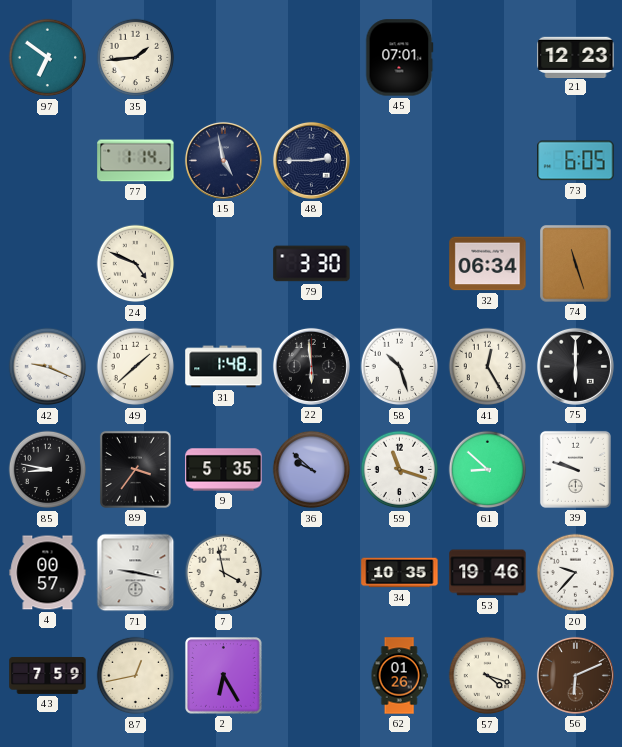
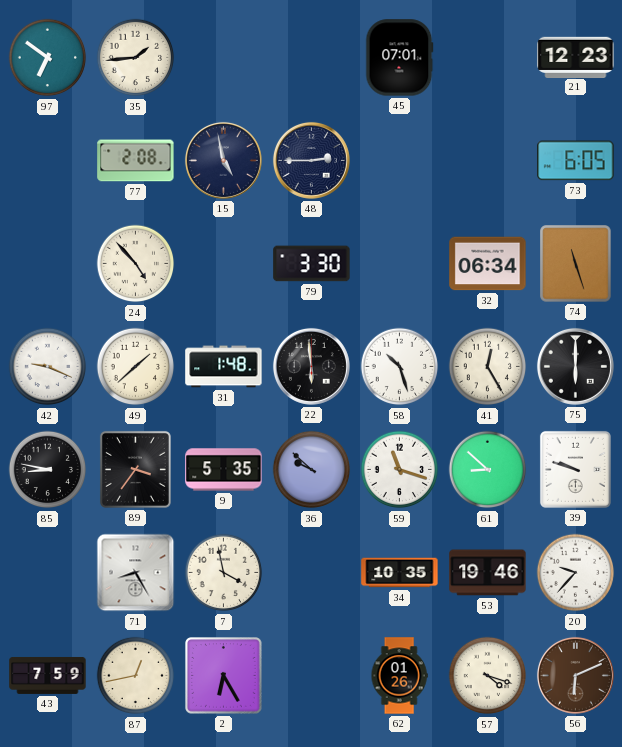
77: 1:14 -> 2:08 (136, 161)
24: 4:49 -> 4:53 (136, 264)
4: 00:57 -> none (48, 573)
71: 9:17 -> 8:25 (136, 573)
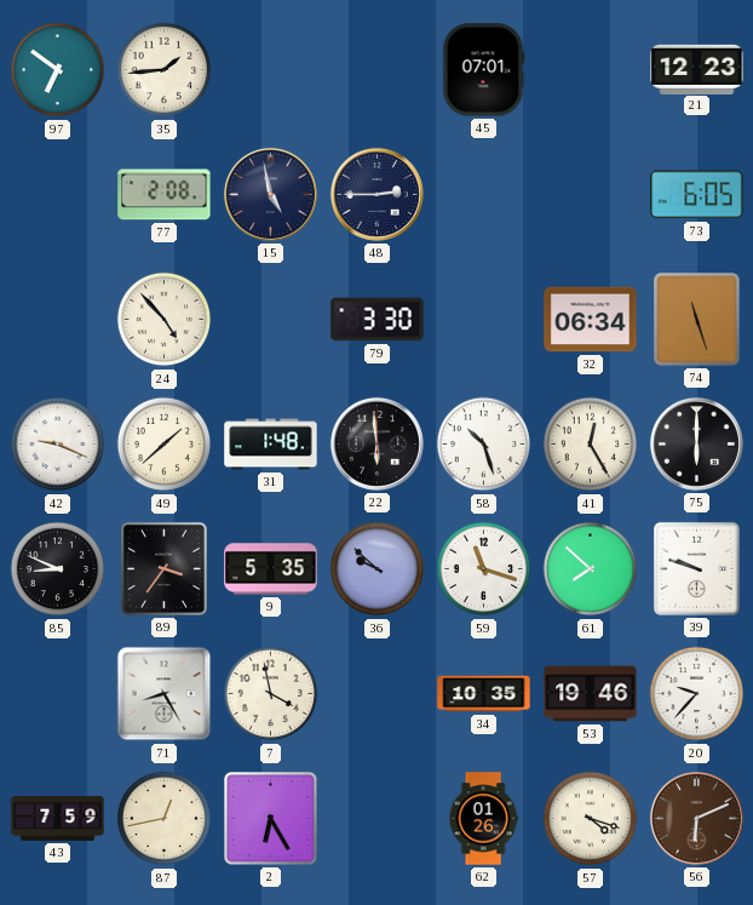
85: 8:47 -> 8:49 (58, 569)
61: 8:52 -> 7:52 (591, 569)
